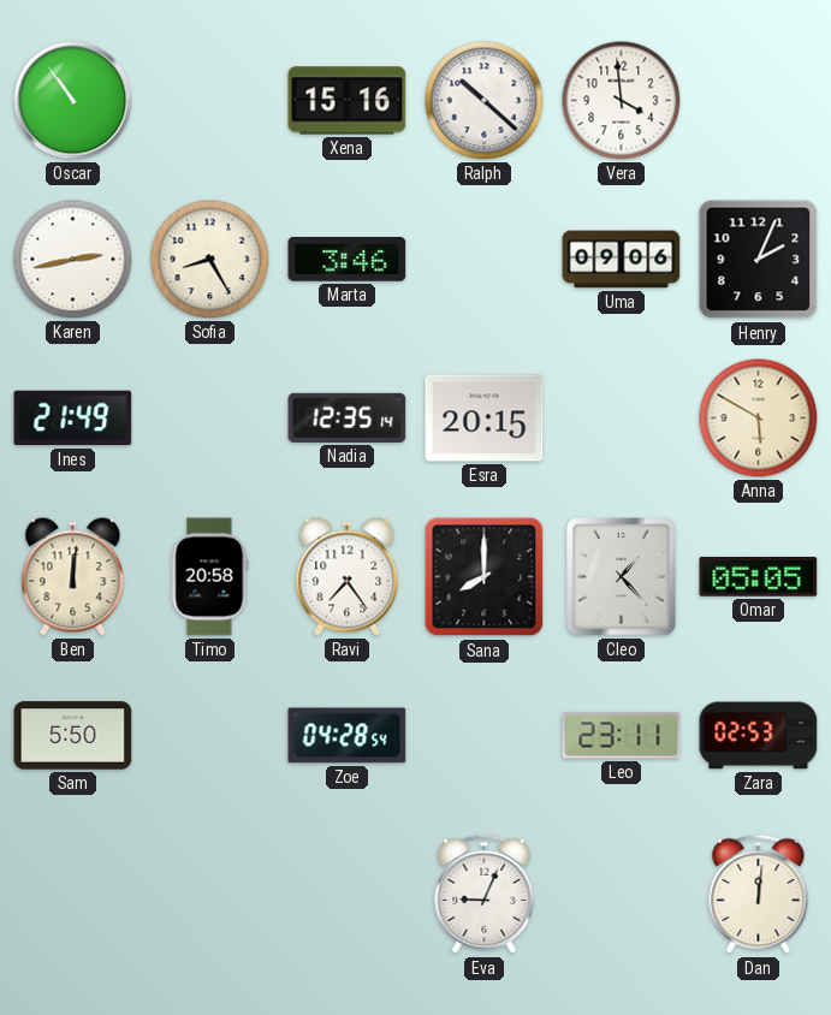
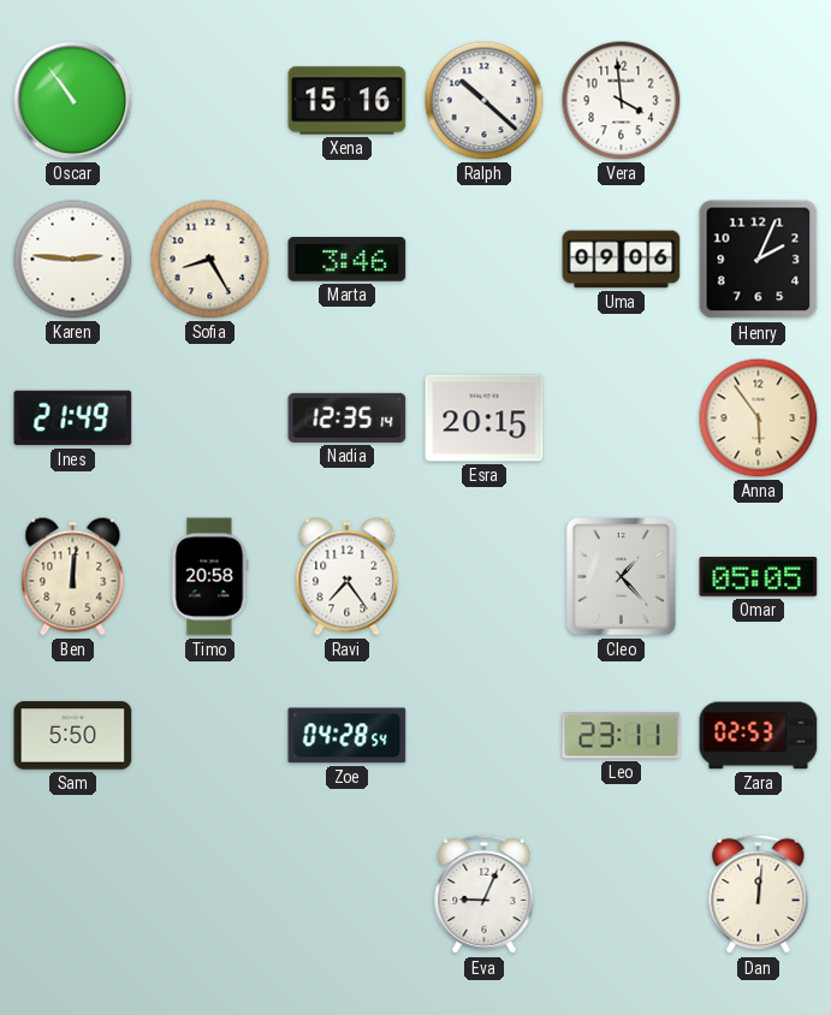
Karen: 2:43 -> 2:46 (73, 260)
Anna: 5:50 -> 5:54 (759, 419)
Sana: 8:00 -> none (485, 577)
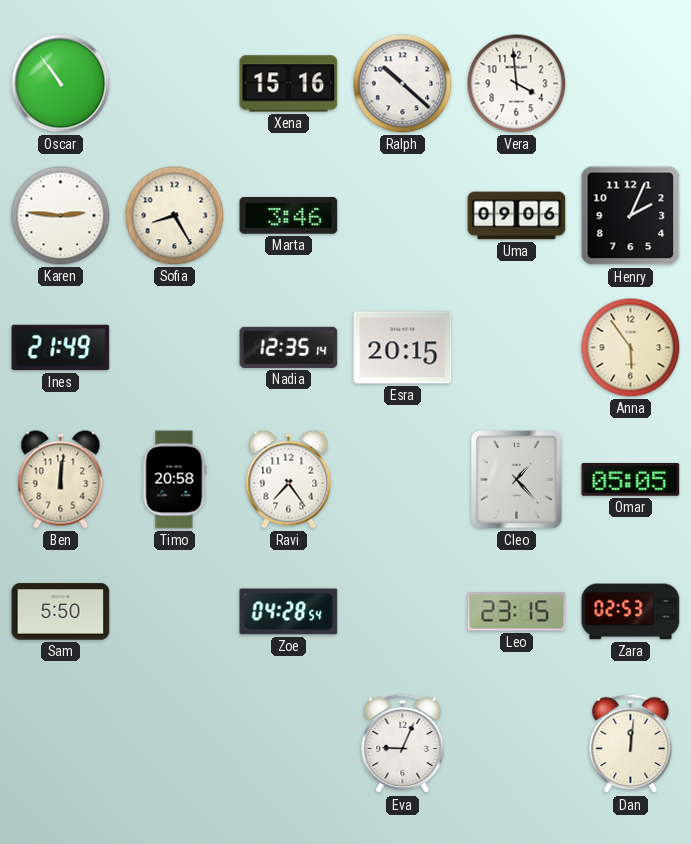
Leo: 23:11 -> 23:15 (517, 612)
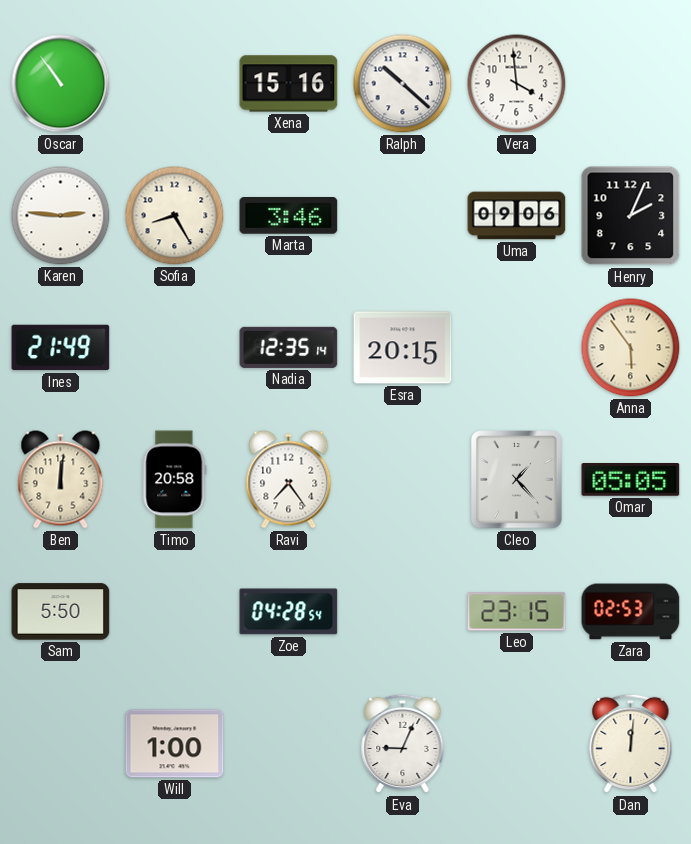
Will: none -> 1:00 (175, 744)
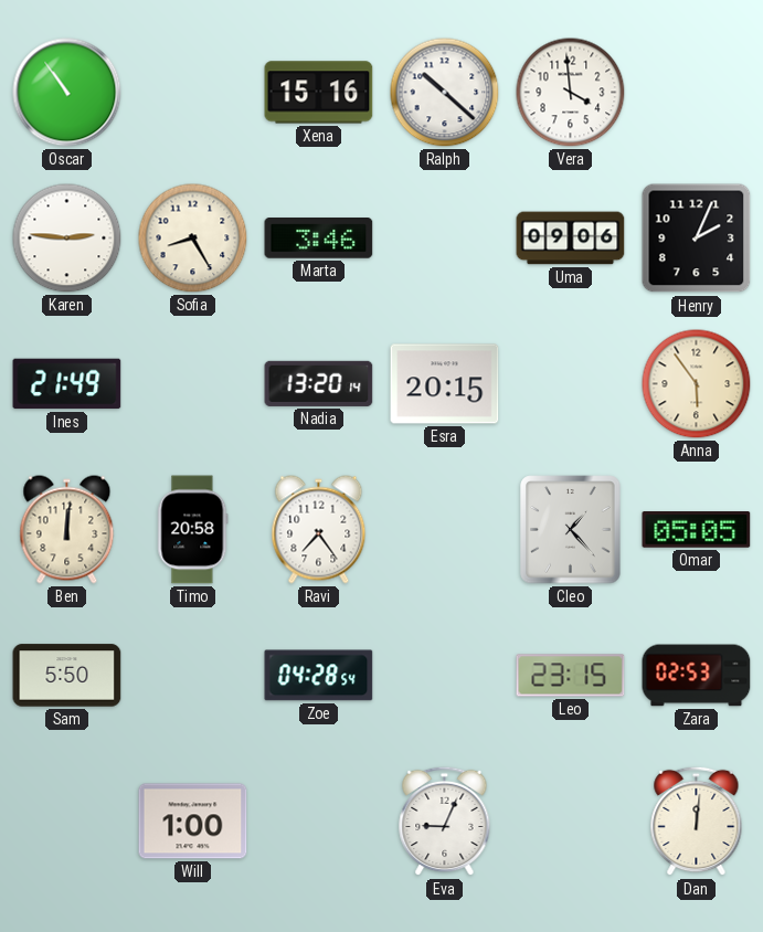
Nadia: 12:35 -> 13:20 (319, 383)
